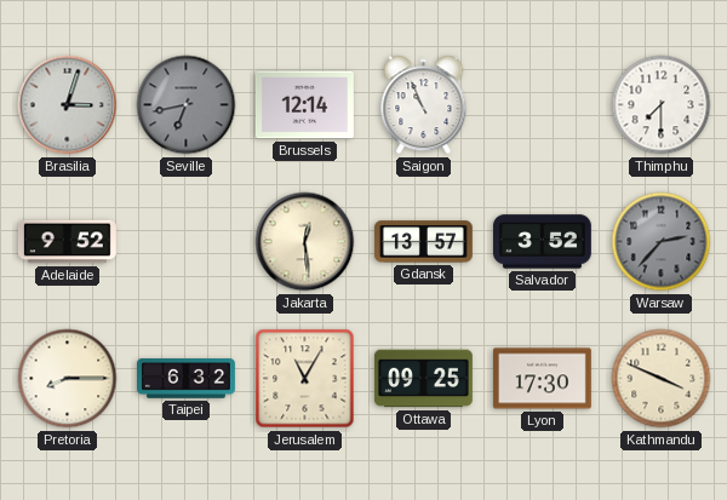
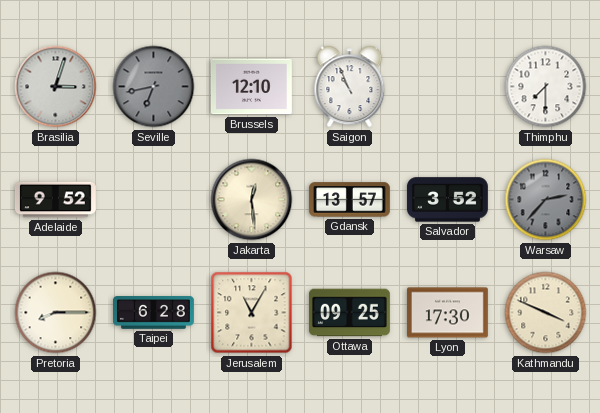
Brussels: 12:14 -> 12:10 (251, 87)
Taipei: 6:32 -> 6:28 (154, 313)
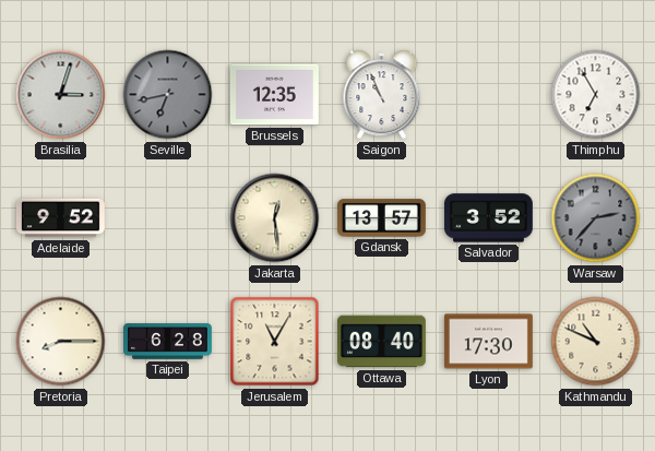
Brussels: 12:10 -> 12:35 (274, 95)
Thimphu: 7:30 -> 6:55 (596, 95)
Ottawa: 09:25 -> 08:40 (382, 342)
Kathmandu: 3:49 -> 10:49 (596, 342)
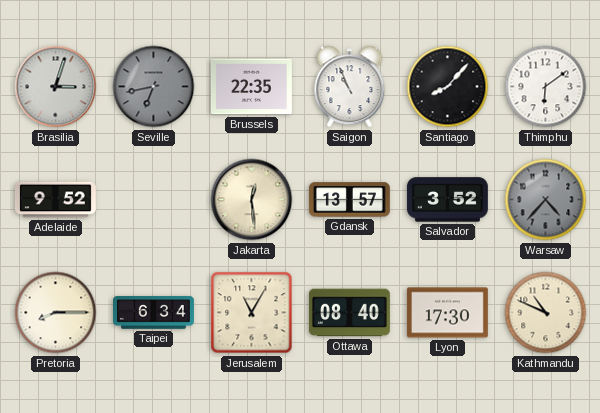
Brussels: 12:35 -> 22:35 (251, 87)
Santiago: none -> 8:07 (448, 87)
Thimphu: 6:55 -> 6:09 (546, 87)
Warsaw: 2:37 -> 4:37 (546, 200)
Taipei: 6:28 -> 6:34 (154, 313)
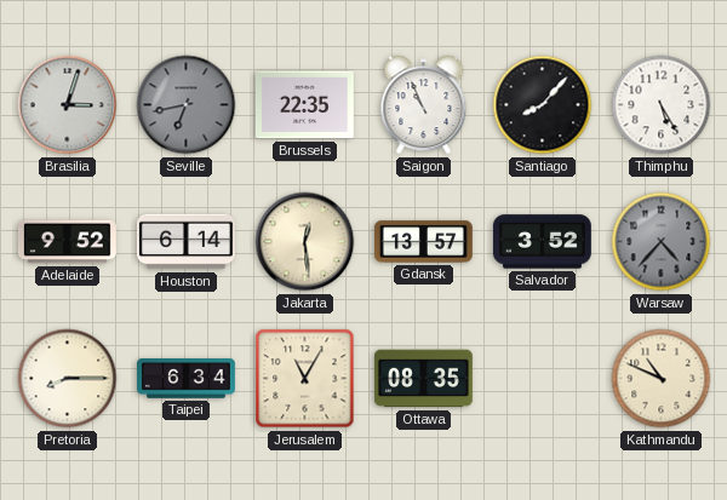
Thimphu: 6:09 -> 5:25 (662, 105)
Houston: none -> 6:14 (187, 242)
Ottawa: 08:40 -> 08:35 (424, 379)
Lyon: 17:30 -> none (447, 313)
